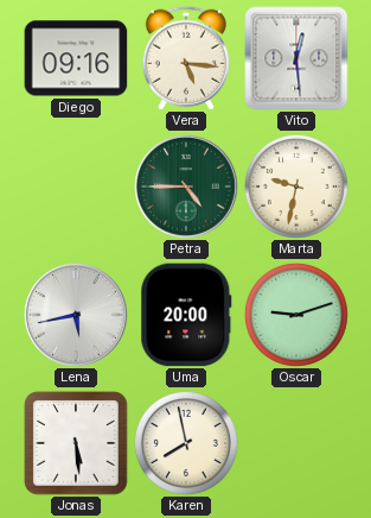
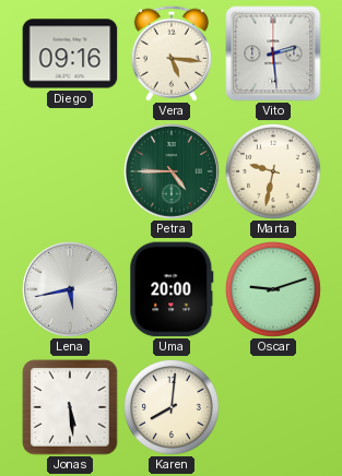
Vito: 12:29 -> 2:29 (273, 53)
Karen: 7:58 -> 8:01 (172, 407)
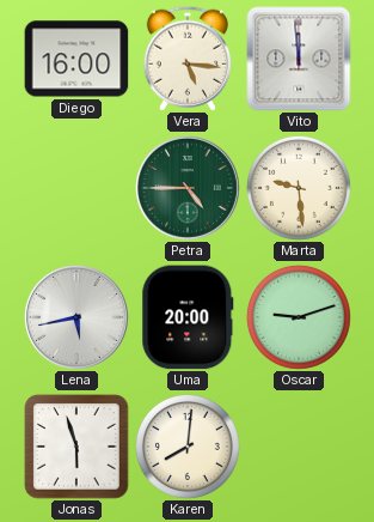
Diego: 09:16 -> 16:00 (76, 59)
Vito: 2:29 -> 11:59 (299, 59)
Marta: 9:32 -> 9:29 (299, 188)
Jonas: 5:29 -> 5:57 (76, 447)
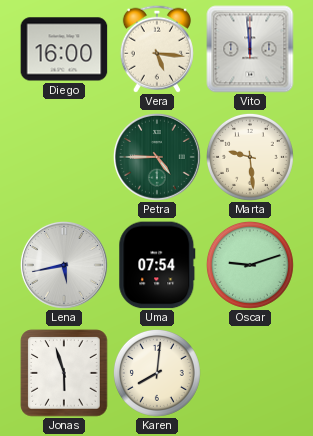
Uma: 20:00 -> 07:54 (157, 265)
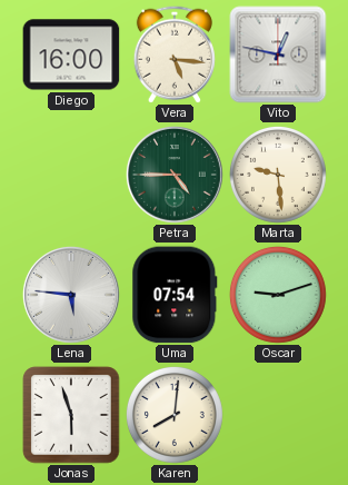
Vito: 11:59 -> 12:47 (278, 55)
Lena: 5:43 -> 5:46 (72, 296)
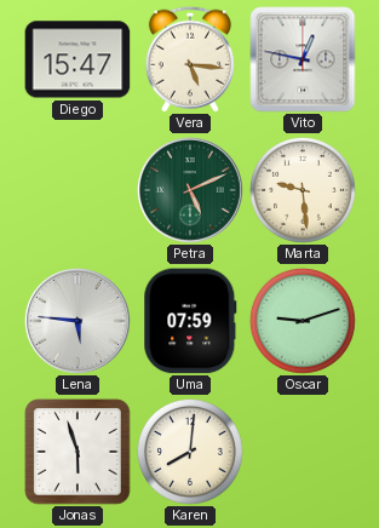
Diego: 16:00 -> 15:47 (77, 59)
Petra: 4:45 -> 5:11 (191, 191)
Uma: 07:54 -> 07:59 (190, 321)
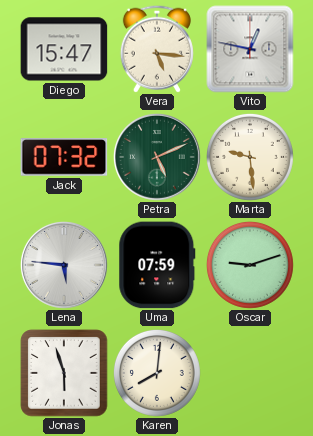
Jack: none -> 07:32 (64, 157)
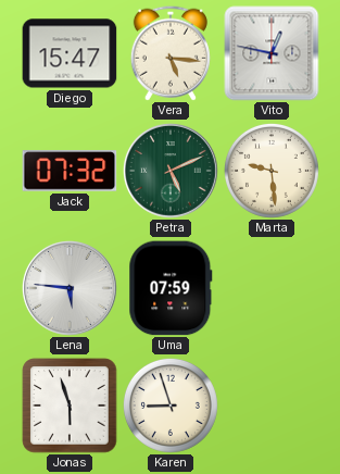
Oscar: 9:12 -> none (250, 265)
Karen: 8:01 -> 8:57 (171, 406)
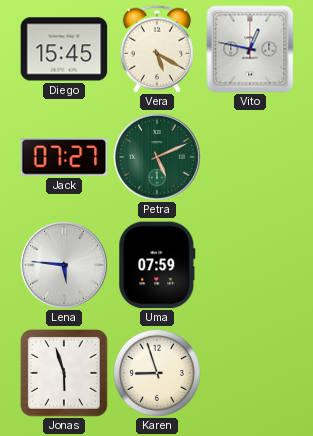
Diego: 15:47 -> 15:45 (64, 49)
Vera: 5:16 -> 5:20 (157, 49)
Jack: 07:32 -> 07:27 (64, 157)
Marta: 9:29 -> none (272, 171)
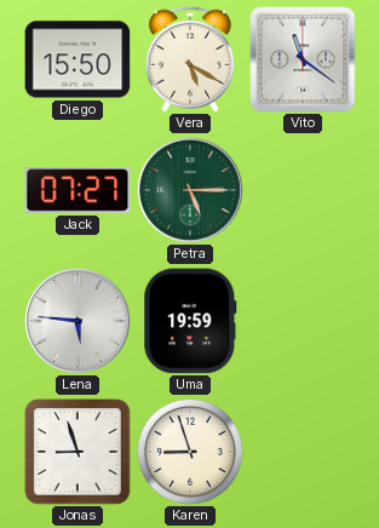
Diego: 15:45 -> 15:50 (77, 59)
Vito: 12:47 -> 11:21 (303, 59)
Petra: 5:11 -> 5:15 (191, 191)
Uma: 07:59 -> 19:59 (190, 321)
Jonas: 5:57 -> 8:57 (77, 452)
